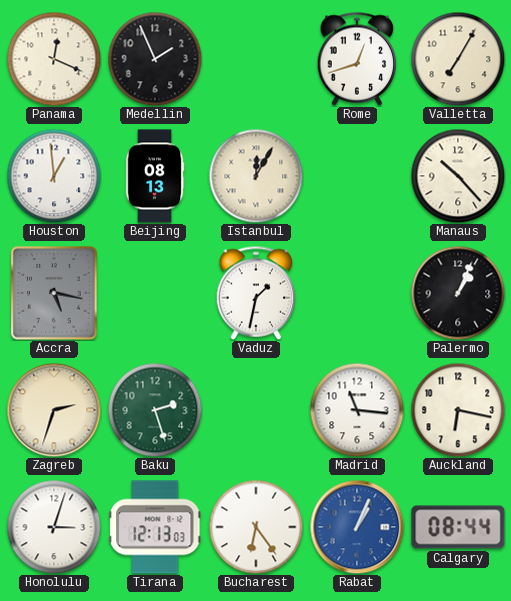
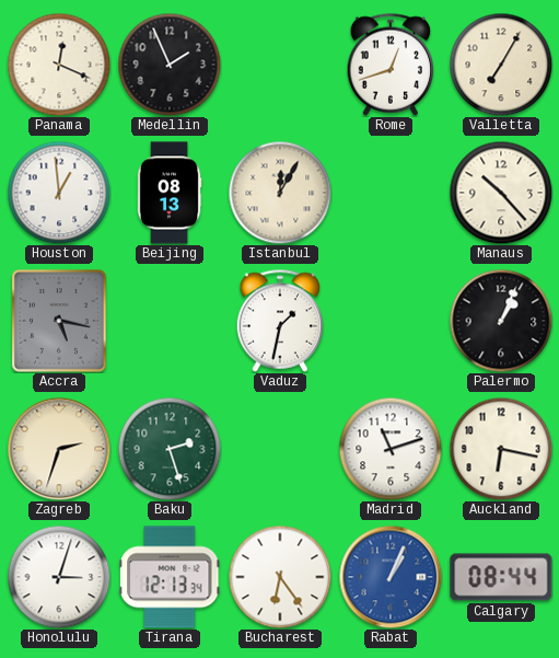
Madrid: 11:16 -> 11:12 (391, 449)
Tirana: 12:13:03 -> 12:13:34 (171, 577)
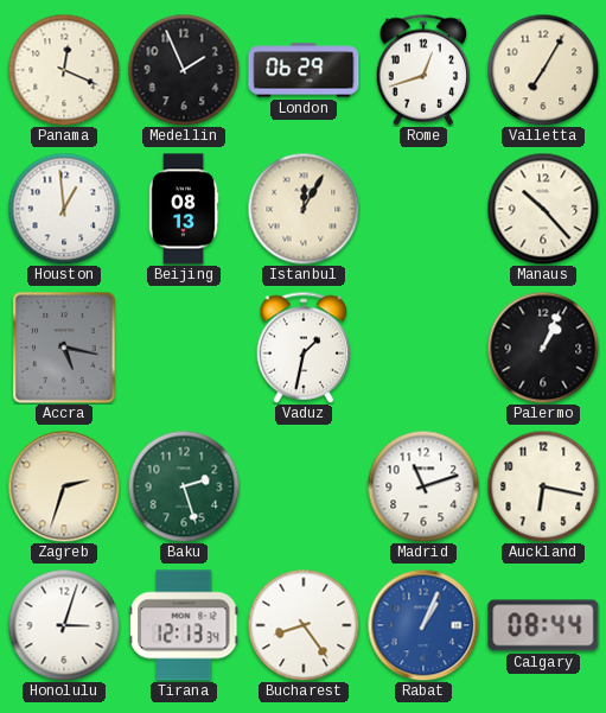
London: none -> 06:29 (304, 70)
Bucharest: 6:24 -> 8:24 (304, 625)
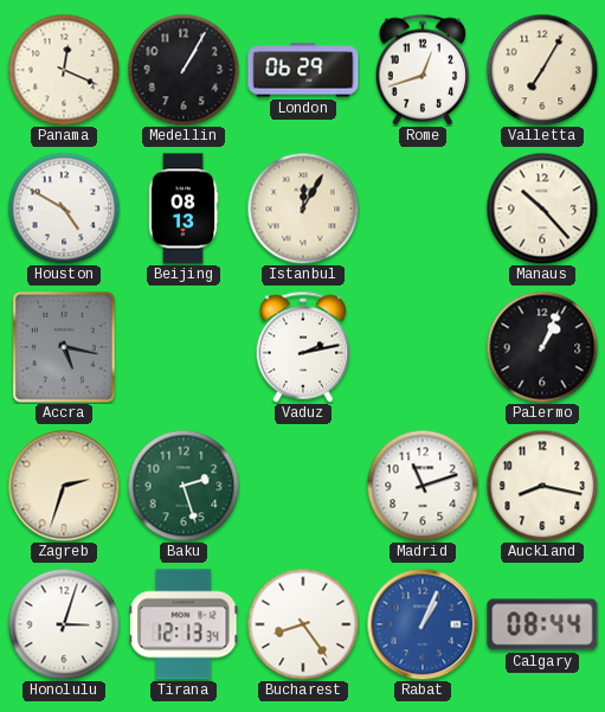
Medellin: 1:56 -> 1:05 (184, 70)
Houston: 12:59 -> 4:50 (64, 209)
Vaduz: 1:32 -> 2:13 (303, 347)
Auckland: 6:17 -> 8:17 (542, 486)
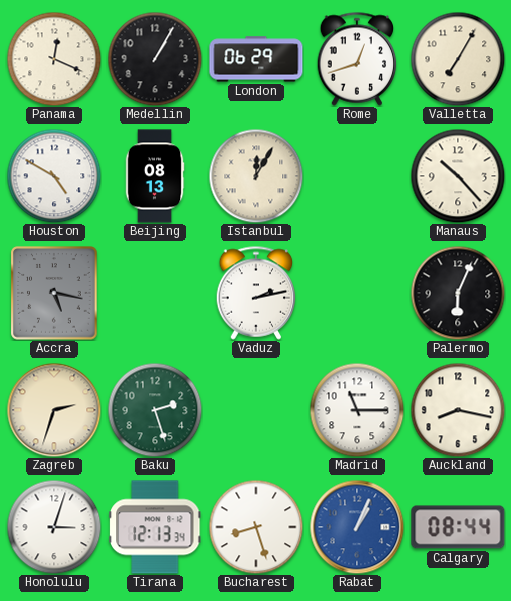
Palermo: 1:04 -> 6:04 (458, 293)
Madrid: 11:12 -> 11:15 (357, 410)
Bucharest: 8:24 -> 8:27 (256, 527)
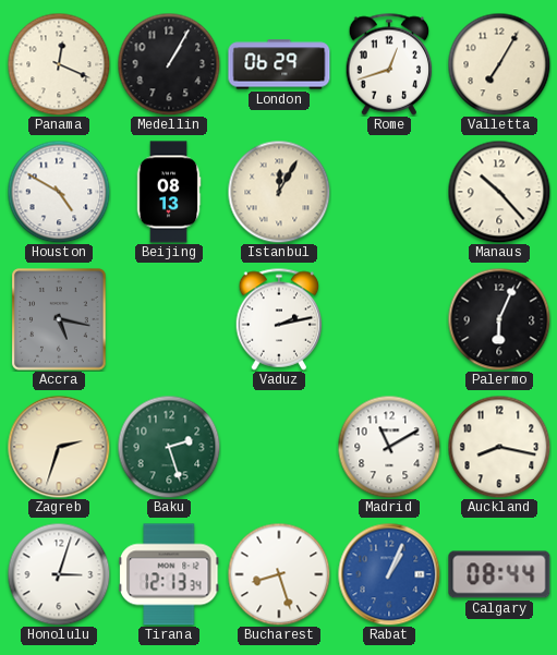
Madrid: 11:15 -> 11:10 (389, 447)
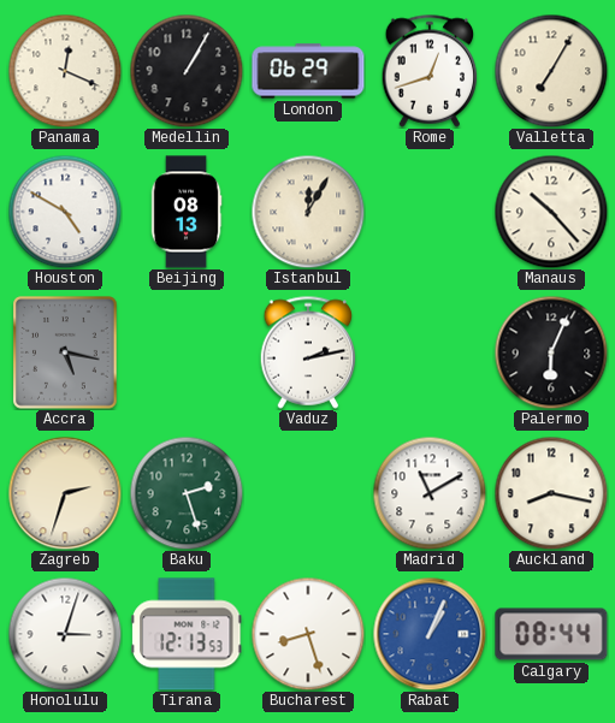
Tirana: 12:13:34 -> 12:13:53 (188, 634)
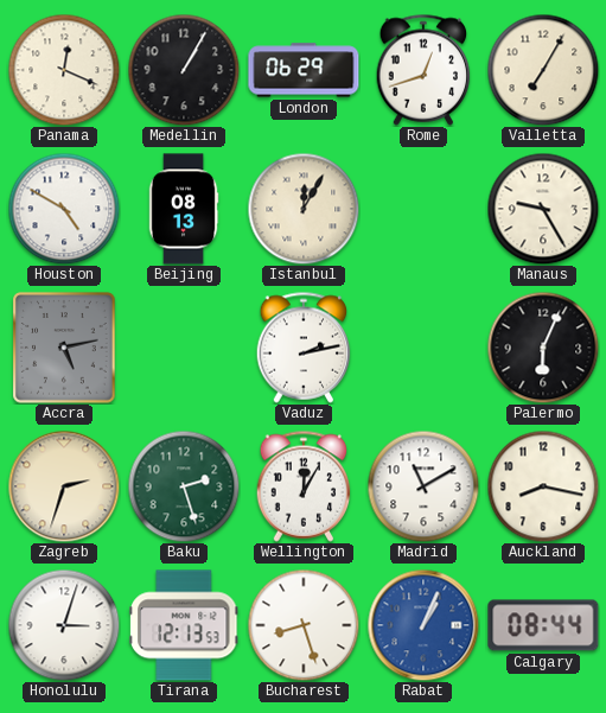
Manaus: 10:23 -> 9:25 (543, 209)
Accra: 5:17 -> 5:13 (64, 348)
Wellington: none -> 12:05 (304, 486)
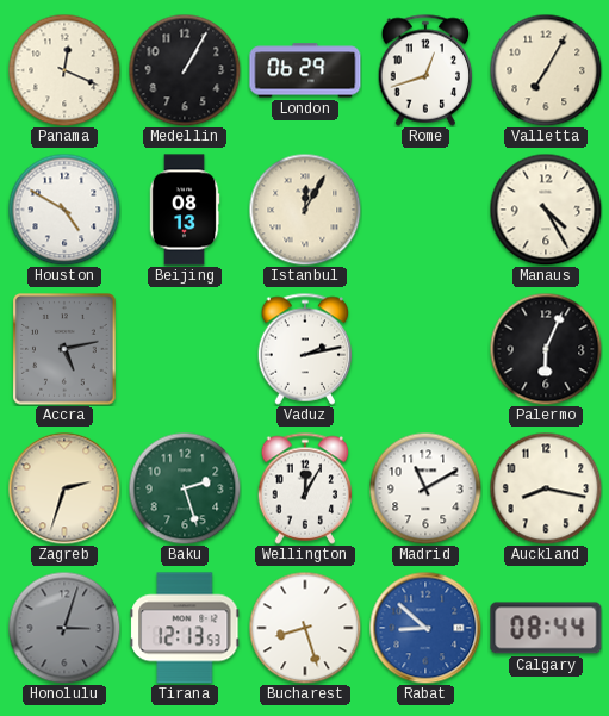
Manaus: 9:25 -> 4:25 (546, 210)
Honolulu dial: white -> grey (64, 628)
Rabat: 1:04 -> 8:52 (425, 628)
